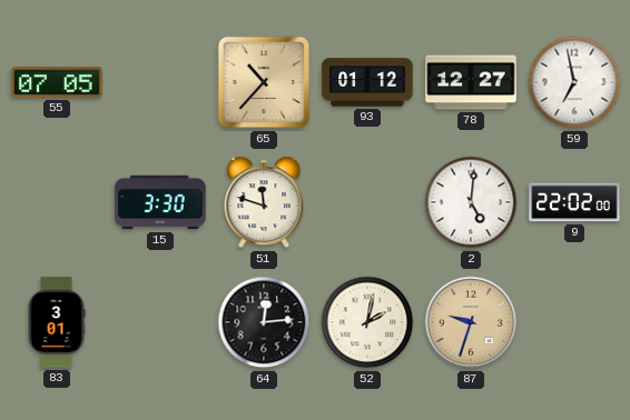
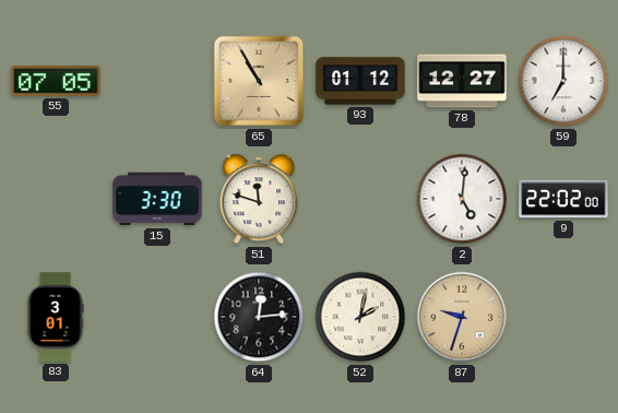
65: 10:37 -> 10:55 (259, 81)
59: 6:58 -> 7:00 (563, 81)
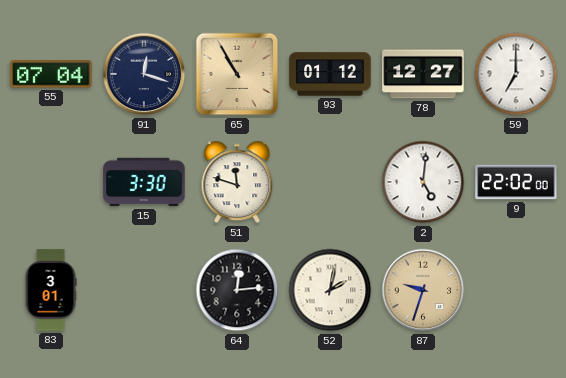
55: 07:05 -> 07:04 (51, 74)
91: none -> 12:18 (144, 74)
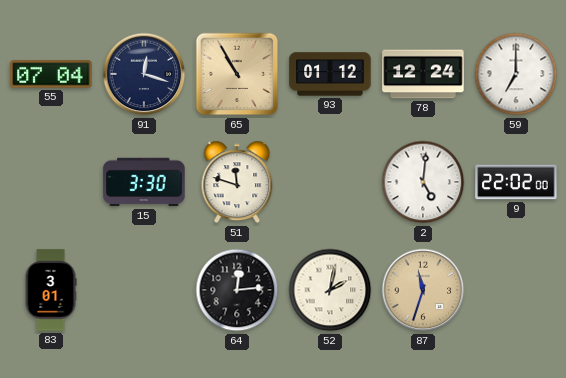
78: 12:27 -> 12:24 (423, 74)
87: 9:33 -> 11:33 (423, 290)
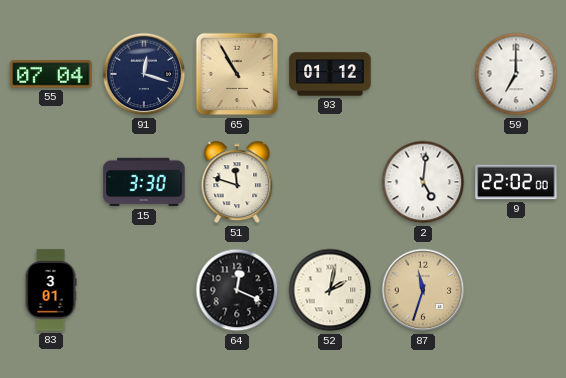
78: 12:24 -> none (423, 74)
64: 12:14 -> 12:19 (237, 290)
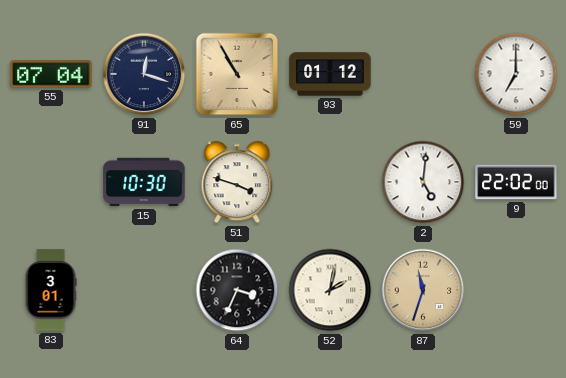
15: 3:30 -> 10:30 (144, 182)
51: 11:48 -> 3:48 (237, 182)
64: 12:19 -> 3:34 (237, 290)
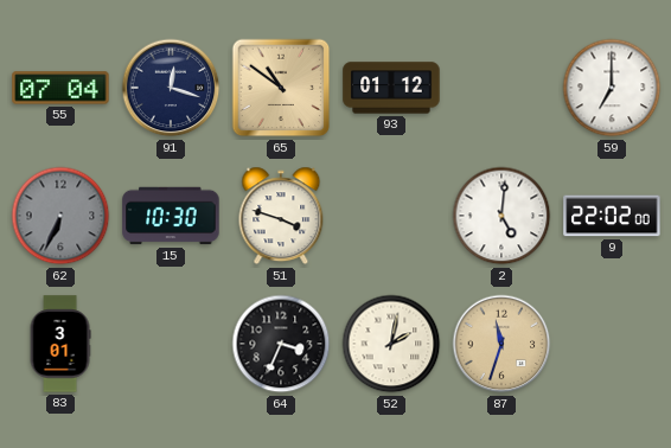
65: 10:55 -> 10:51 (281, 88)
62: none -> 6:34 (60, 216)
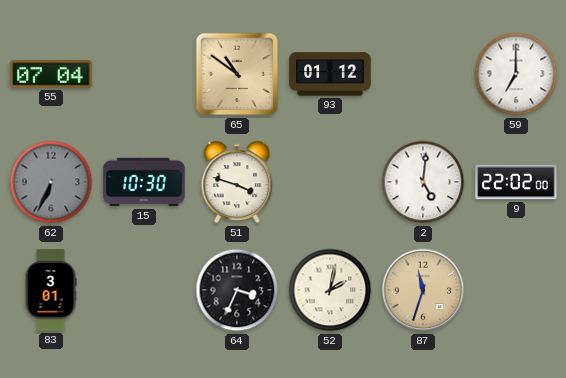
91: 12:18 -> none (171, 88)
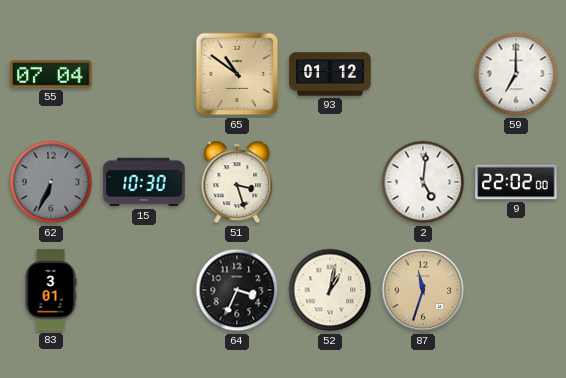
51: 3:48 -> 3:27 (237, 182)
52: 2:02 -> 1:02 (330, 290)
